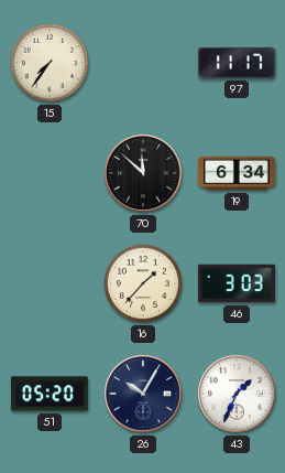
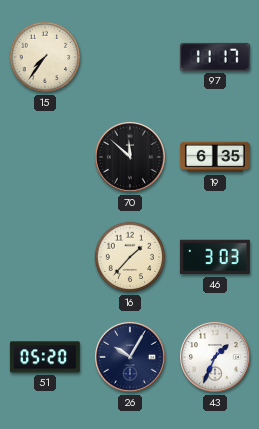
19: 6:34 -> 6:35 (215, 157)
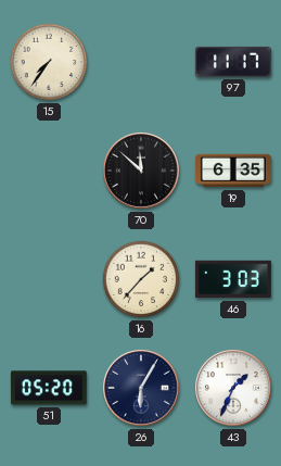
26: 10:05 -> 6:05 (142, 389)
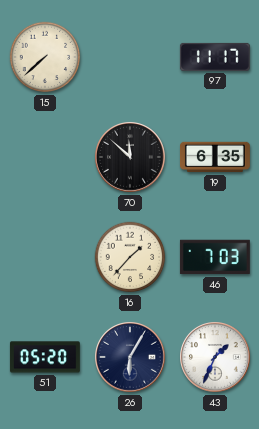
15: 7:36 -> 7:38 (45, 57)
46: 3:03 -> 7:03 (215, 257)
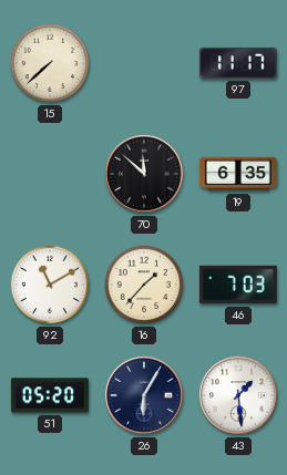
92: none -> 11:10 (50, 285)
43: 1:34 -> 1:29 (239, 396)
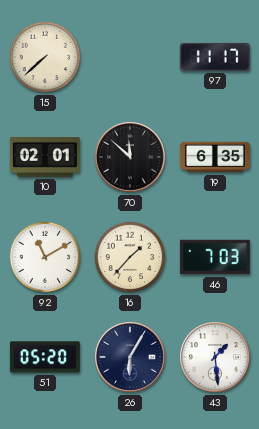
10: none -> 02:01 (45, 158)
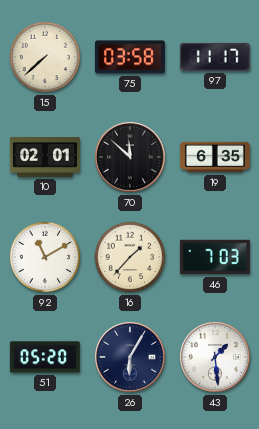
75: none -> 03:58 (130, 57)
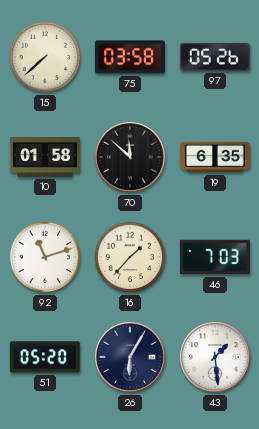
97: 11:17 -> 05:26 (215, 57)
10: 02:01 -> 01:58 (45, 158)
92: 11:10 -> 11:12 (45, 257)
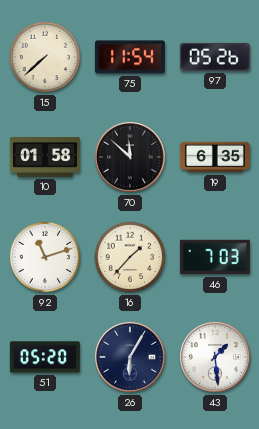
75: 03:58 -> 11:54 (130, 57)
